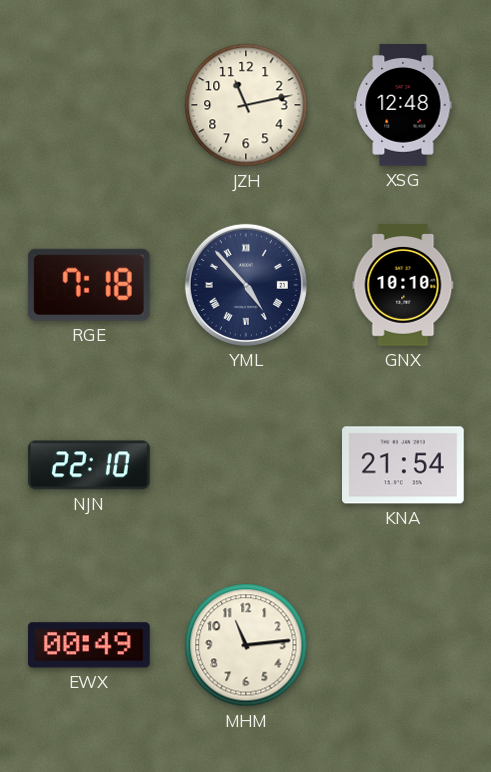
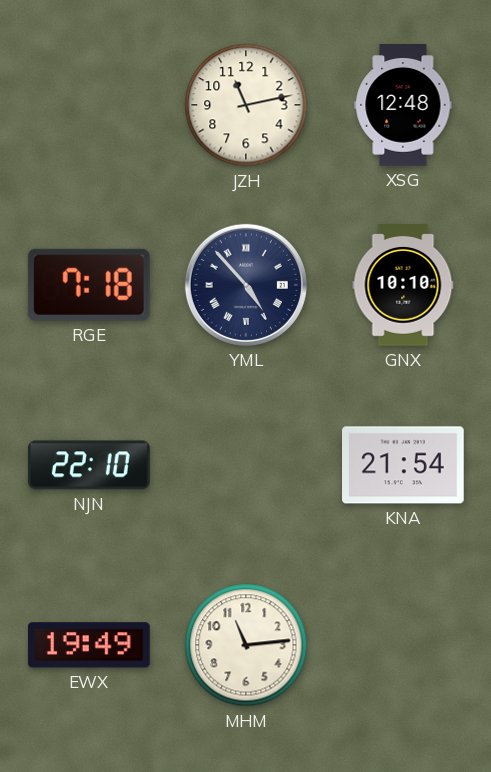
EWX: 00:49 -> 19:49 (89, 645)
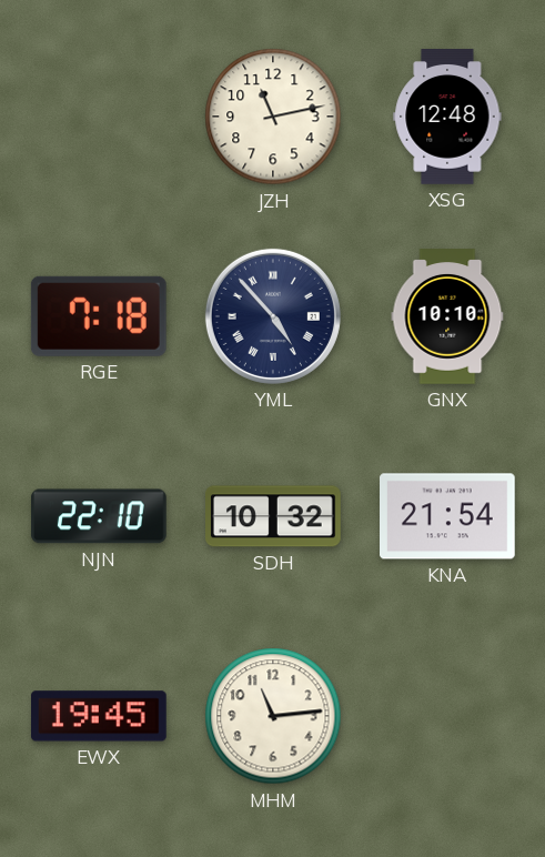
SDH: none -> 10:32 (274, 516)
EWX: 19:49 -> 19:45 (99, 716)
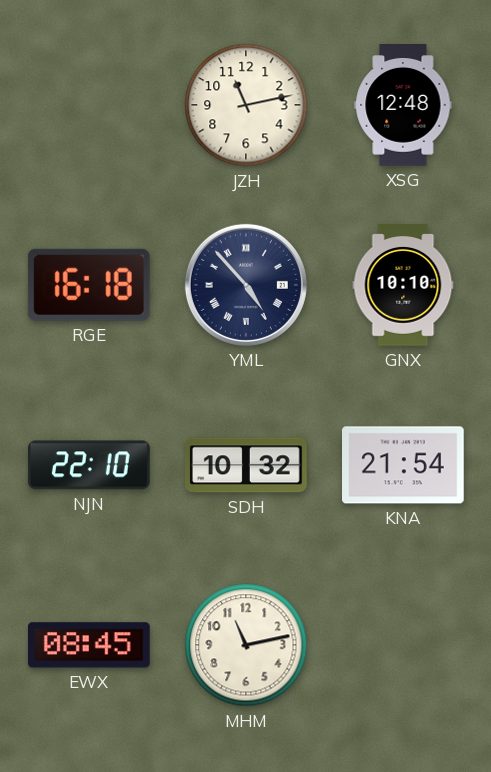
RGE: 7:18 -> 16:18 (89, 285)
EWX: 19:45 -> 08:45 (89, 645)
MHM: 11:14 -> 11:13 (246, 645)
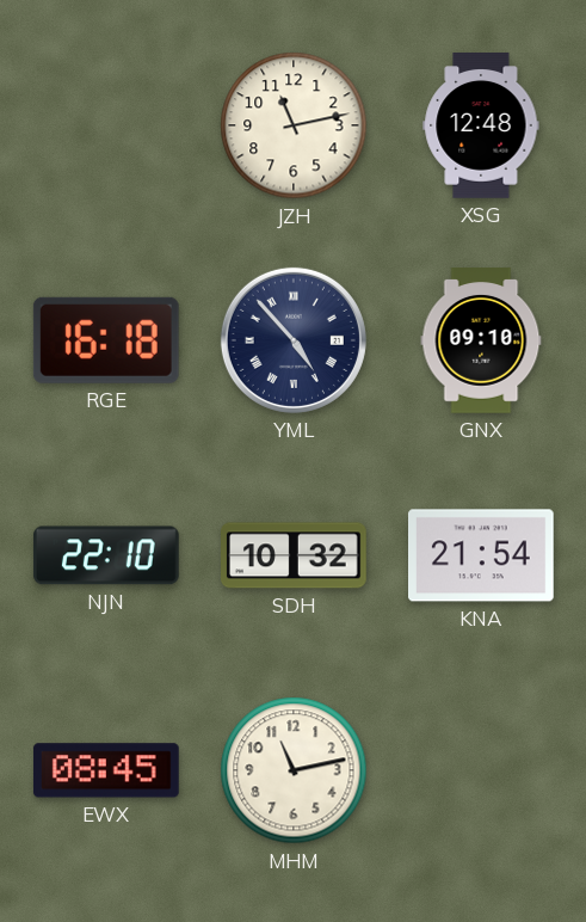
GNX: 10:10 -> 09:10 (481, 340)
